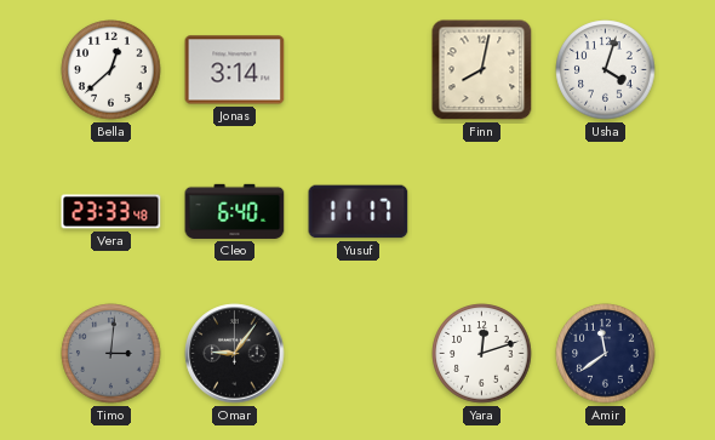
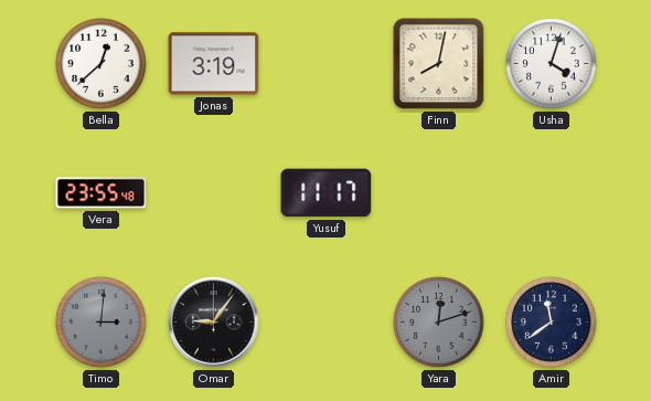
Jonas: 3:14 -> 3:19 (214, 64)
Vera: 23:33 -> 23:55 (102, 193)
Cleo: 6:40 -> none (235, 211)
Yara dial: white -> grey (439, 323)
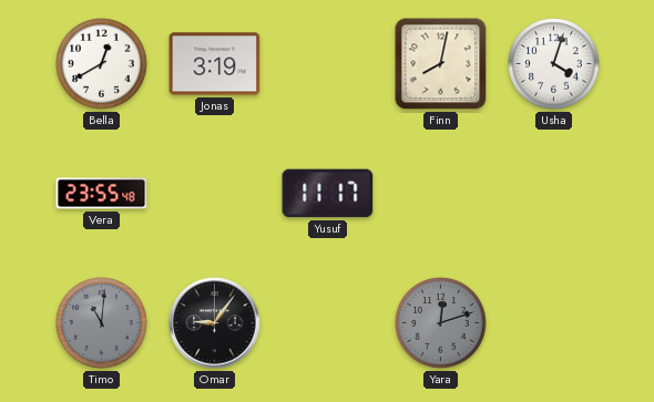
Bella: 12:38 -> 12:40 (102, 64)
Timo: 3:01 -> 11:01 (102, 323)
Amir: 11:39 -> none (552, 323)
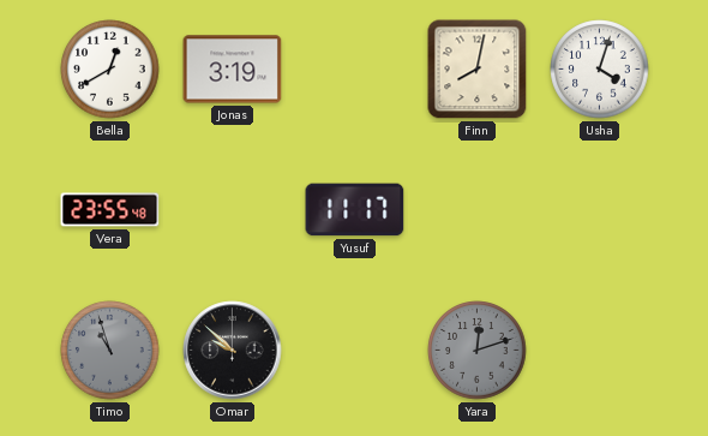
Timo: 11:01 -> 10:57 (110, 351)
Omar: 9:06 -> 9:52 (233, 351)
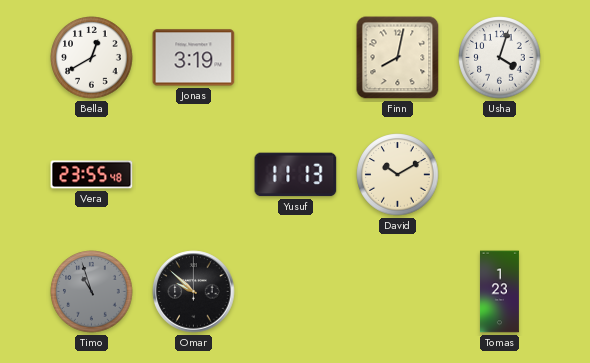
Yusuf: 11:17 -> 11:13 (296, 175)
David: none -> 10:10 (398, 175)
Yara: 12:12 -> none (478, 351)
Tomas: none -> 1:23 (499, 292)
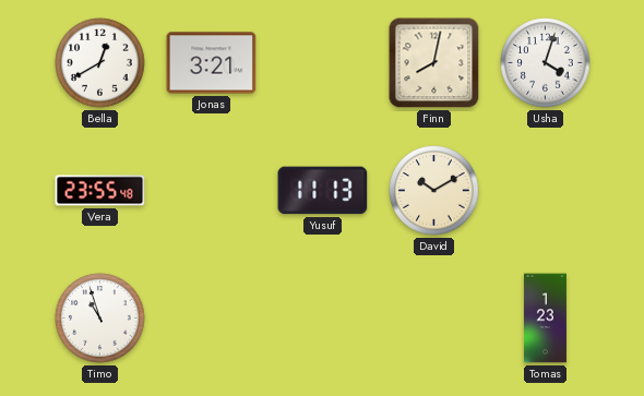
Jonas: 3:19 -> 3:21 (212, 63)
Timo dial: grey -> white (100, 319)
Omar: 9:52 -> none (194, 292)
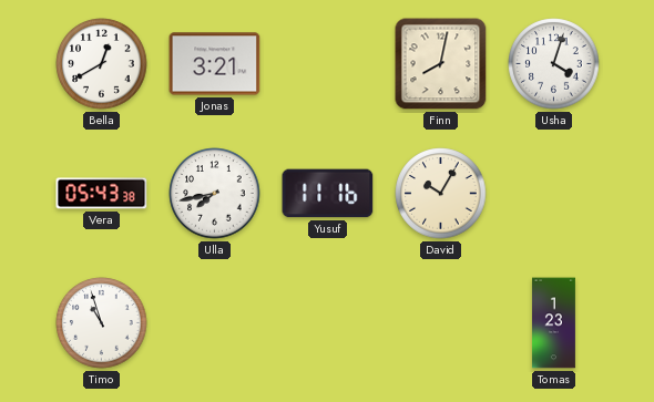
Vera: 23:55 -> 05:43 (102, 194)
Ulla: none -> 7:43 (215, 194)
Yusuf: 11:13 -> 11:16 (328, 194)
David: 10:10 -> 10:05 (441, 194)
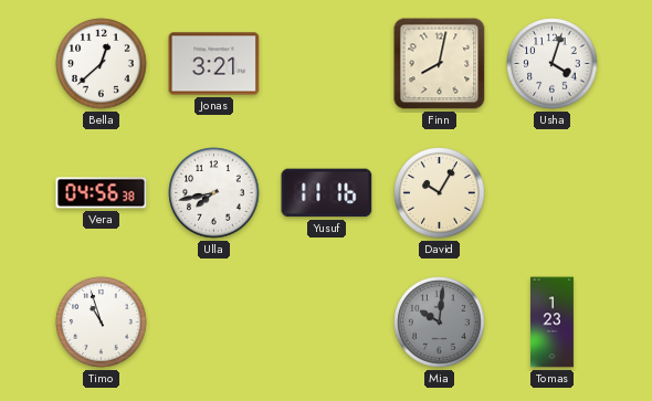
Bella: 12:40 -> 12:38 (102, 64)
Vera: 05:43 -> 04:56 (102, 193)
Mia: none -> 10:01 (440, 323)
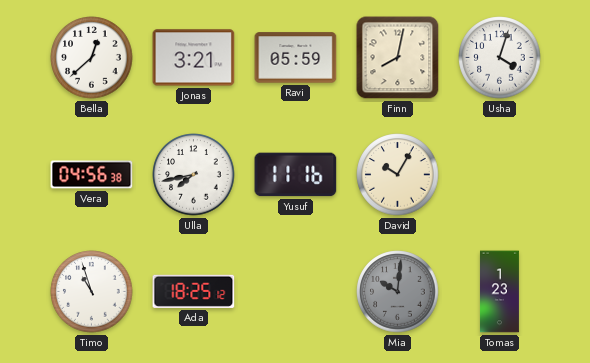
Ravi: none -> 05:59 (296, 58)
Ada: none -> 18:25 (194, 291)
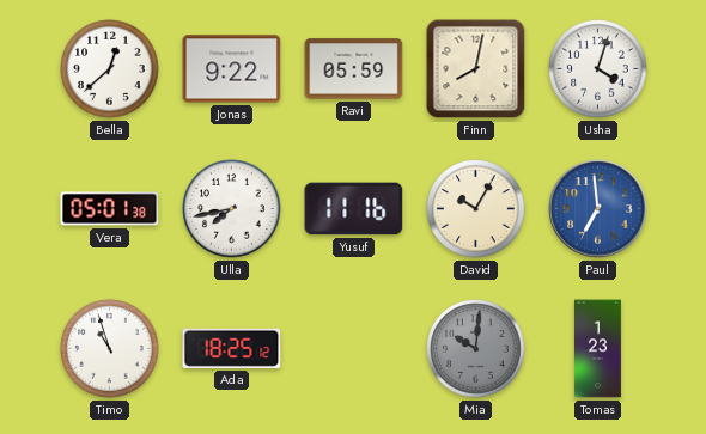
Jonas: 3:21 -> 9:22 (232, 69)
Vera: 04:56 -> 05:01 (110, 209)
Paul: none -> 6:59 (598, 209)
